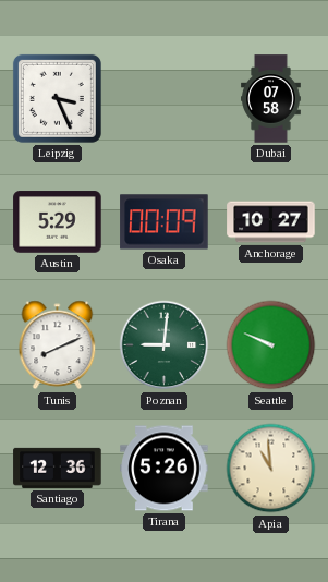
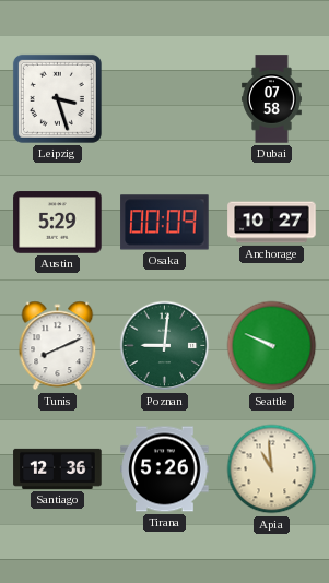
Leipzig: 3:26 -> 3:27 (57, 98)
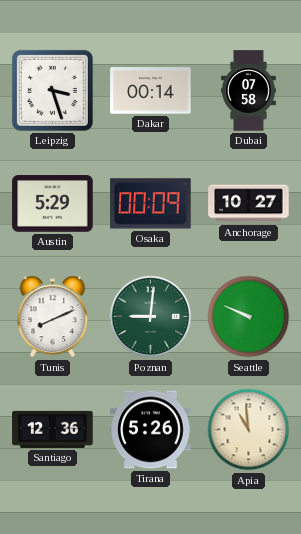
Dakar: none -> 00:14 (151, 91)
